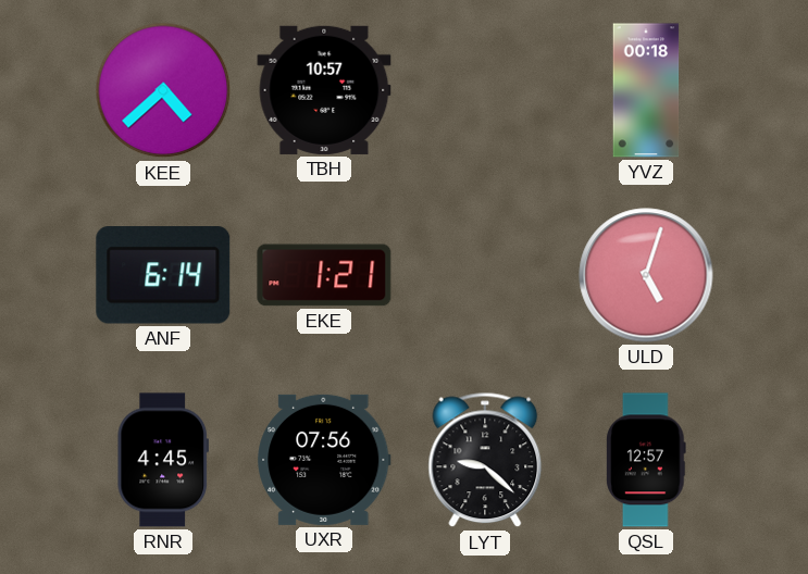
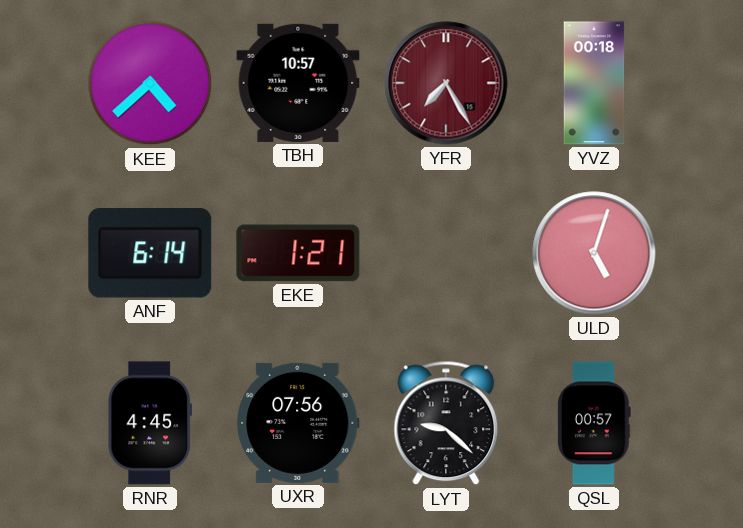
YFR: none -> 7:25 (446, 83)
QSL: 12:57 -> 00:57 (595, 423)
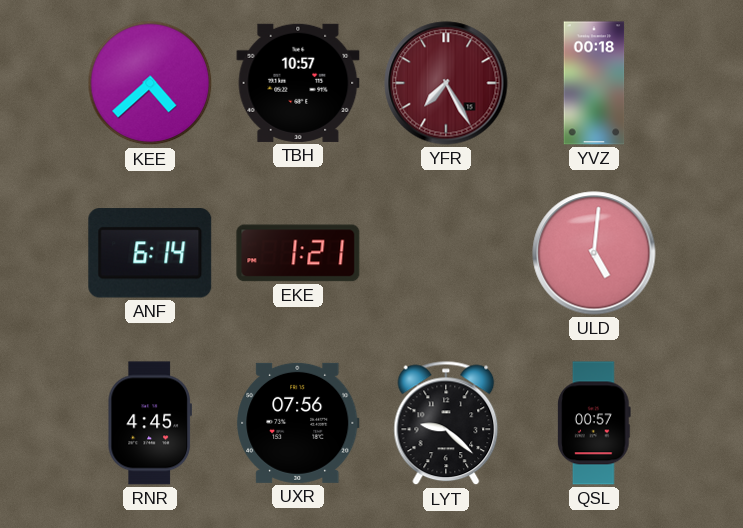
ULD: 5:03 -> 5:01 (594, 253)
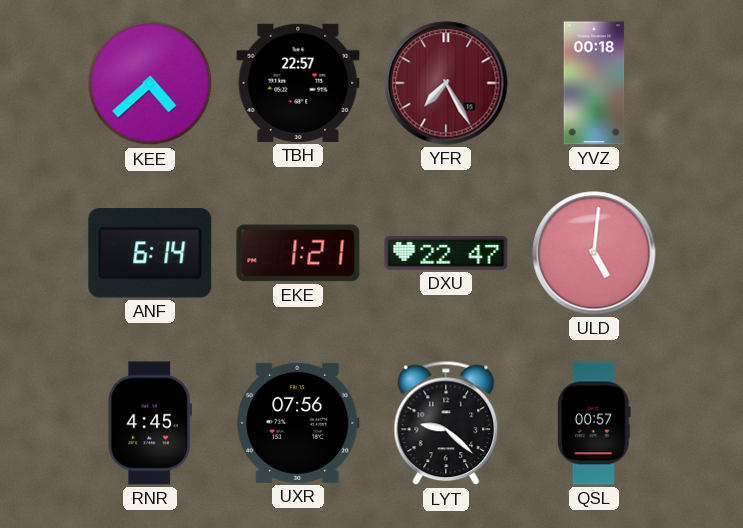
TBH: 10:57 -> 22:57 (298, 83)
DXU: none -> 22:47 (446, 253)
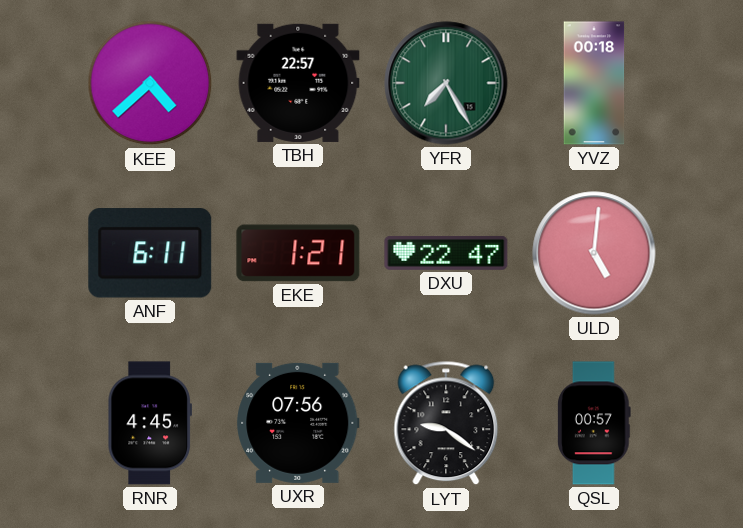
YFR dial: burgundy -> green (446, 83)
ANF: 6:14 -> 6:11 (150, 253)
LYT: 9:22 -> 9:21 (446, 423)
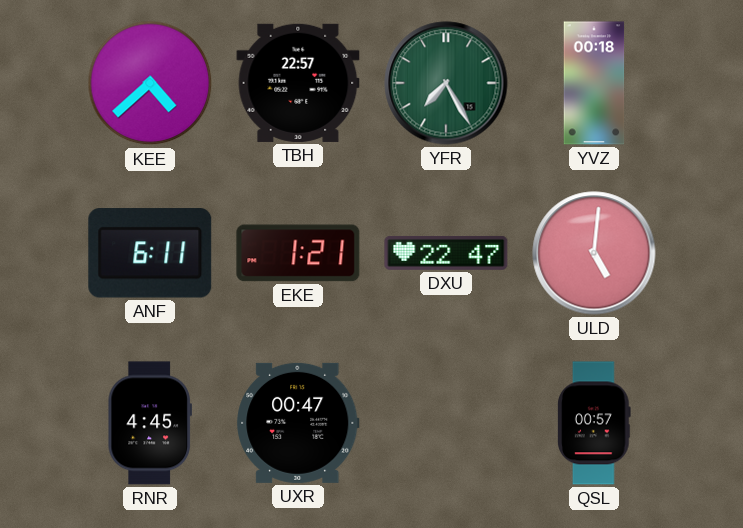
UXR: 07:56 -> 00:47 (298, 423)
LYT: 9:21 -> none (446, 423)
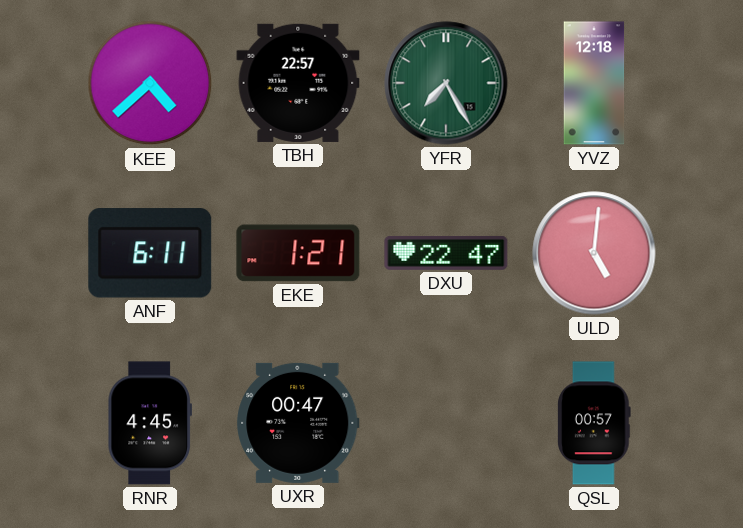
YVZ: 00:18 -> 12:18 (594, 83)
